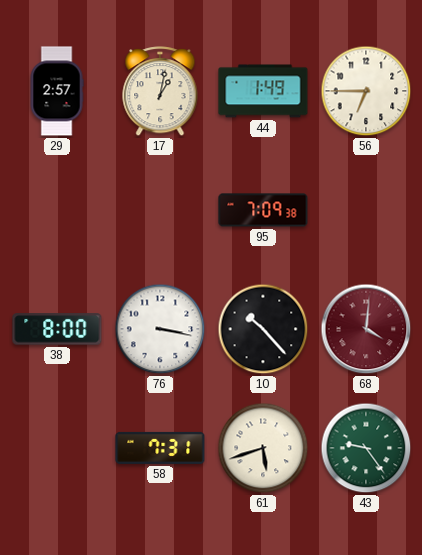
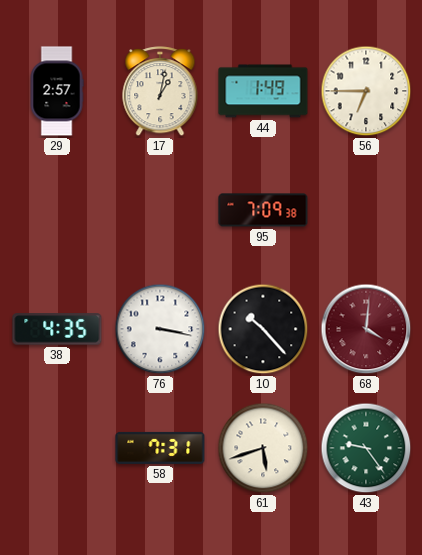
38: 8:00 -> 4:35 (57, 329)
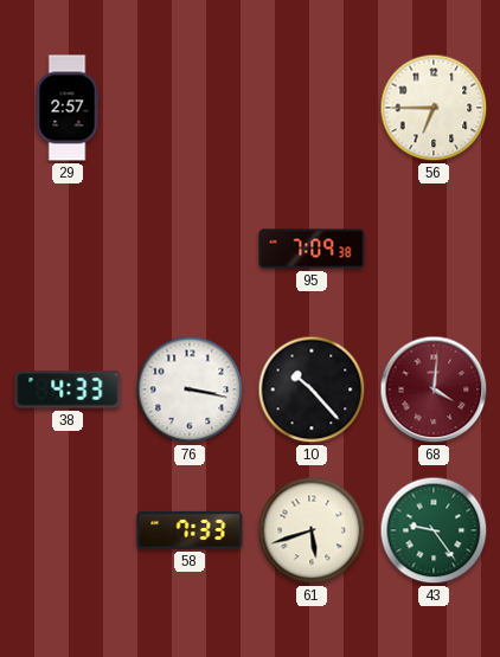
17: 1:02 -> none (160, 92)
44: 1:49 -> none (263, 91)
38: 4:35 -> 4:33 (68, 389)
58: 7:31 -> 7:33 (190, 530)
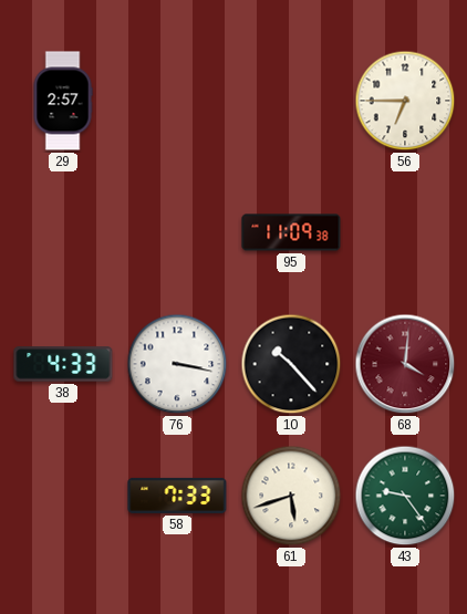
95: 7:09 -> 11:09 (291, 232)
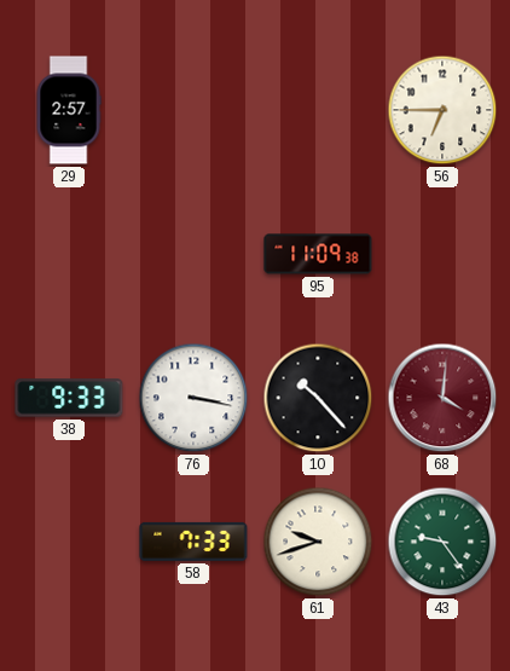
38: 4:33 -> 9:33 (69, 398)
61: 5:42 -> 9:42 (318, 542)
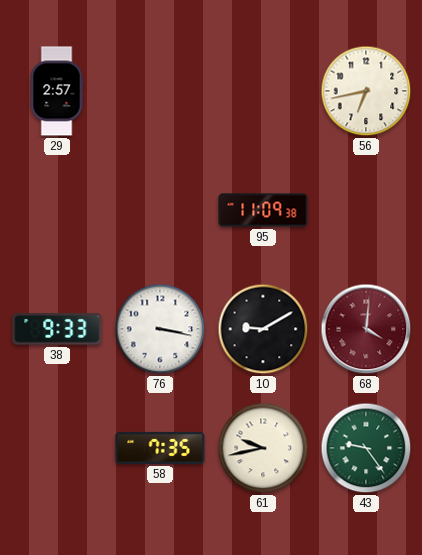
56: 6:45 -> 6:43 (366, 91)
10: 10:23 -> 9:10 (263, 329)
58: 7:33 -> 7:35 (160, 448)
61: 9:42 -> 9:43 (263, 448)
